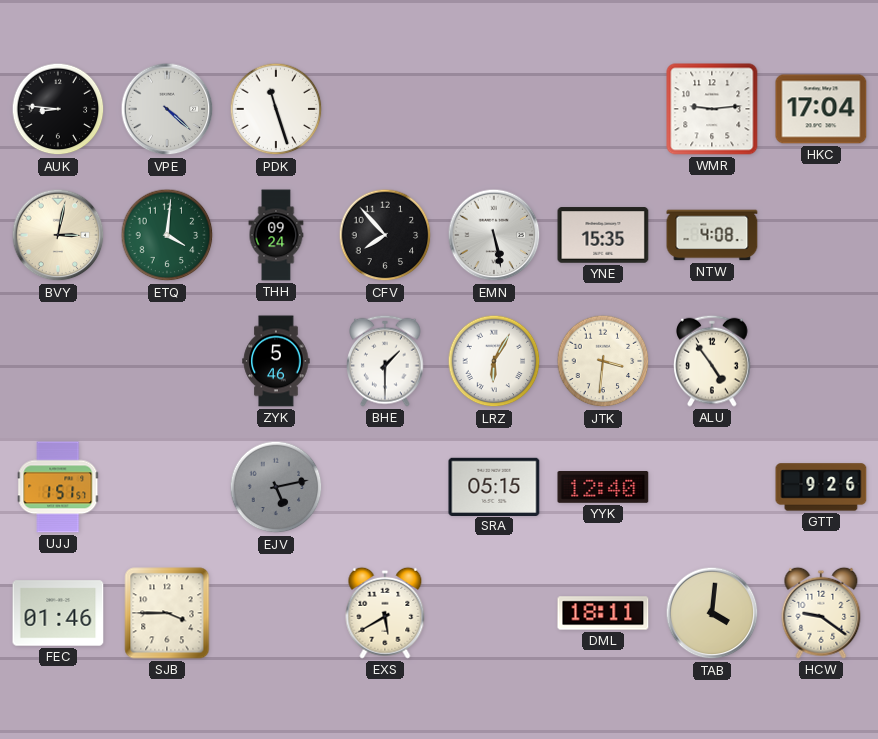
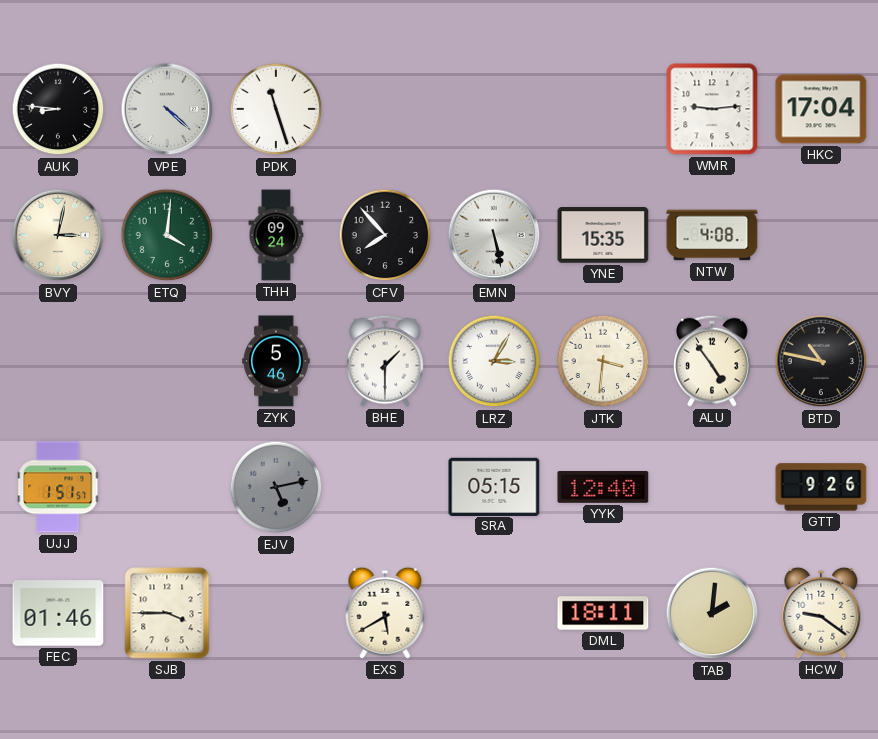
LRZ: 6:05 -> 3:05 (494, 361)
BTD: none -> 10:47 (821, 361)
TAB: 4:01 -> 2:01 (712, 613)
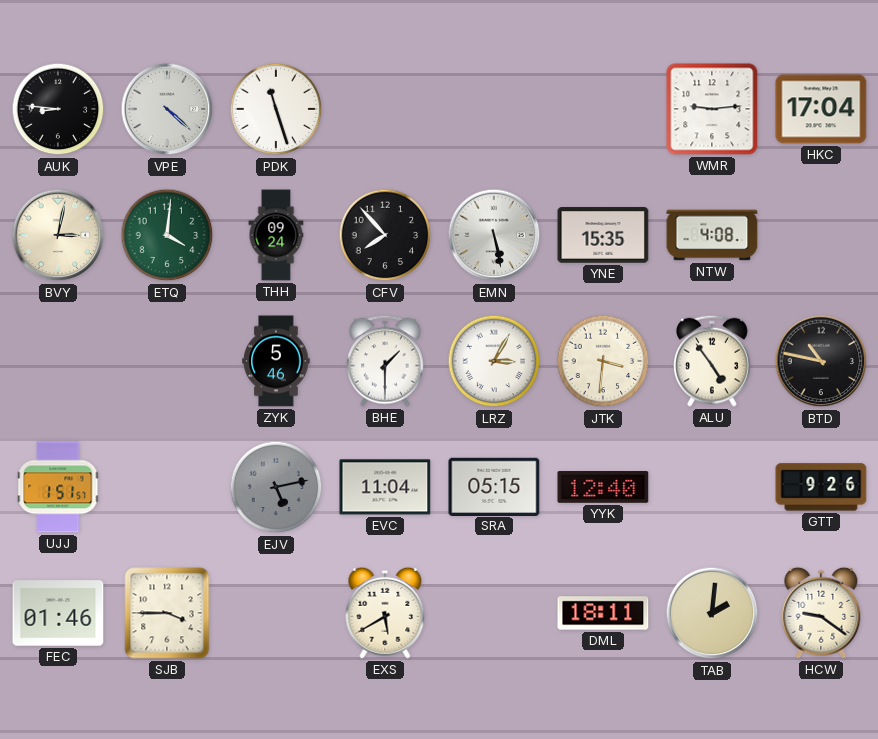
EVC: none -> 11:04 (385, 487)
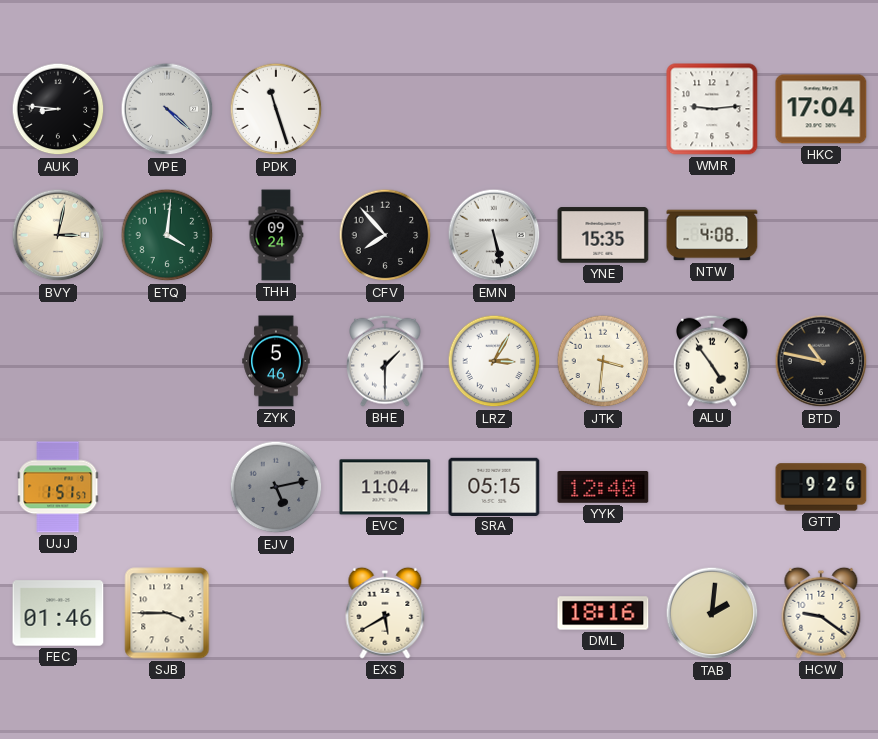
DML: 18:11 -> 18:16 (603, 613)
